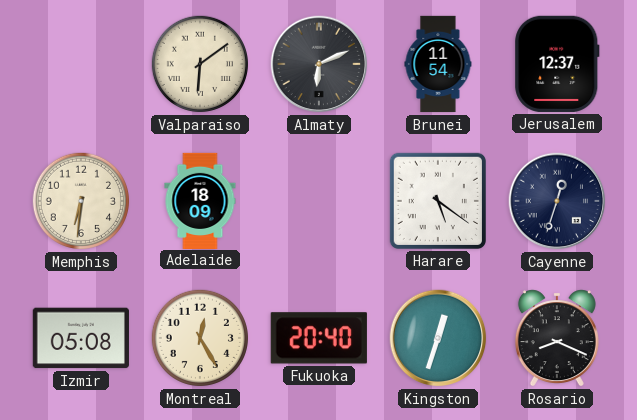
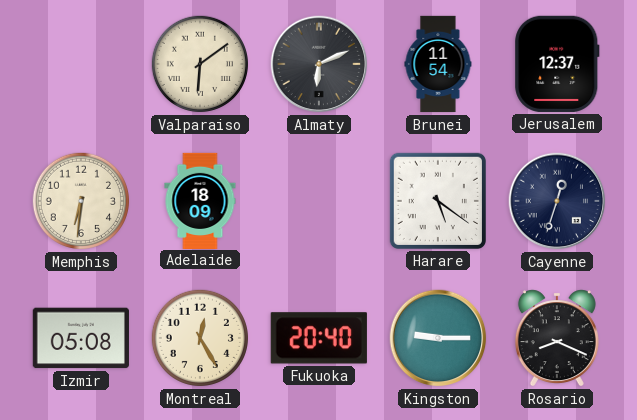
Kingston: 12:33 -> 9:15 (438, 338)
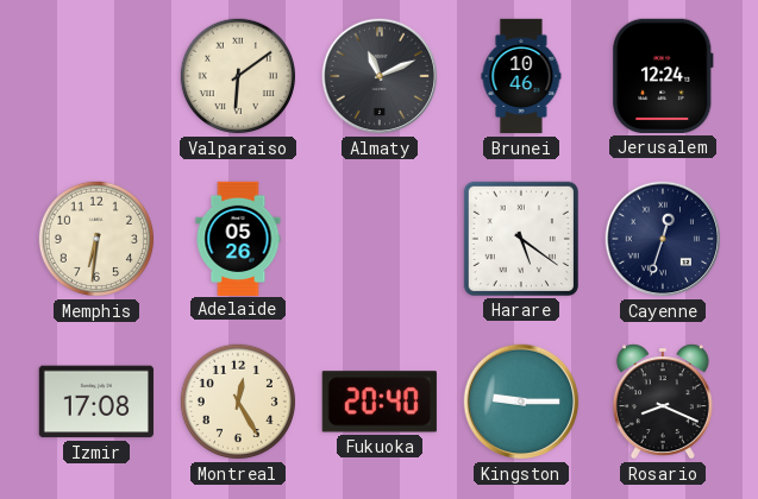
Almaty: 6:11 -> 11:11 (380, 76)
Brunei: 11:54 -> 10:46 (521, 76)
Jerusalem: 12:37 -> 12:24 (663, 76)
Adelaide: 18:09 -> 05:26 (238, 238)
Izmir: 05:08 -> 17:08 (96, 402)
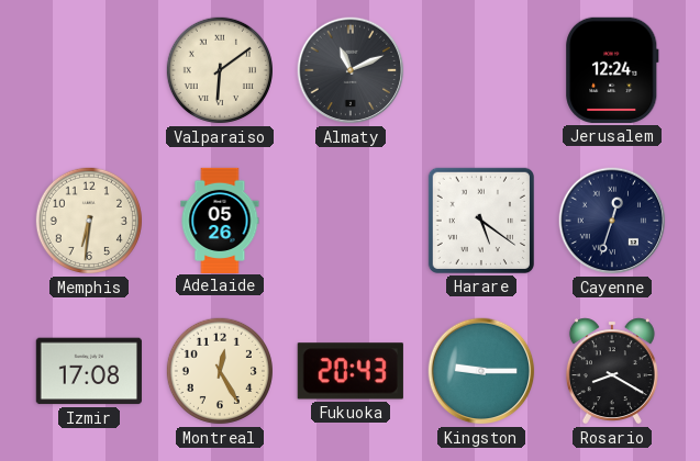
Brunei: 10:46 -> none (521, 76)
Fukuoka: 20:40 -> 20:43 (351, 371)
Rosario: 8:19 -> 8:20 (612, 371)
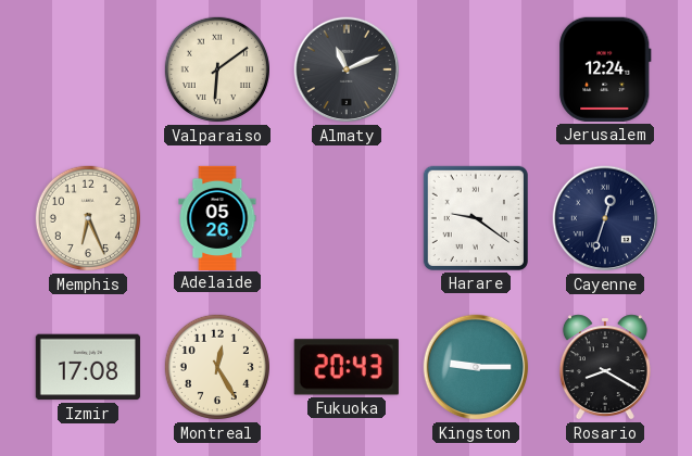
Memphis: 6:31 -> 6:26 (88, 218)
Harare: 5:21 -> 9:21 (476, 218)
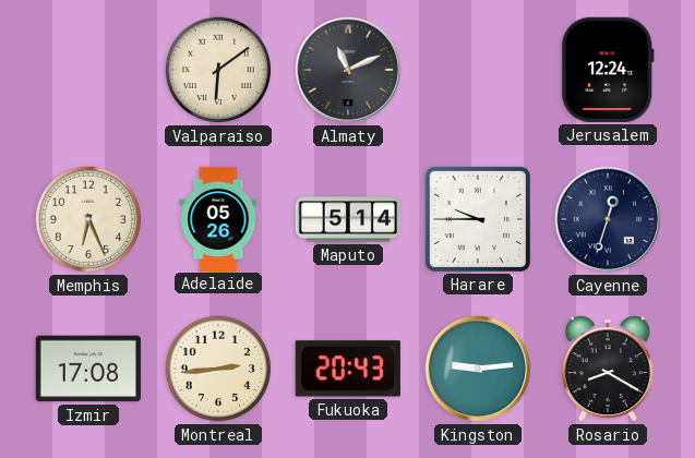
Maputo: none -> 5:14 (347, 219)
Harare: 9:21 -> 9:45 (478, 219)
Montreal: 12:25 -> 2:44 (218, 369)
Kingston: 9:15 -> 9:14 (478, 369)
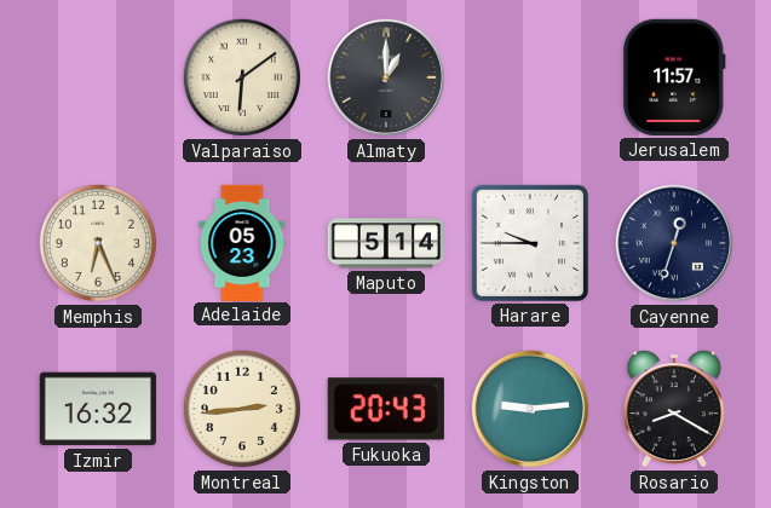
Almaty: 11:11 -> 1:00 (386, 77)
Jerusalem: 12:24 -> 11:57 (674, 77)
Adelaide: 05:26 -> 05:23 (242, 242)
Izmir: 17:08 -> 16:32 (98, 409)
